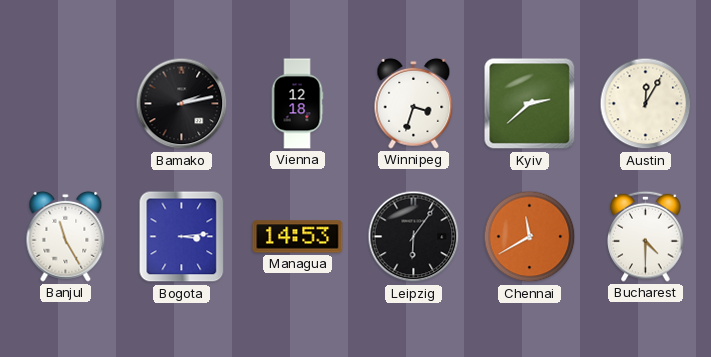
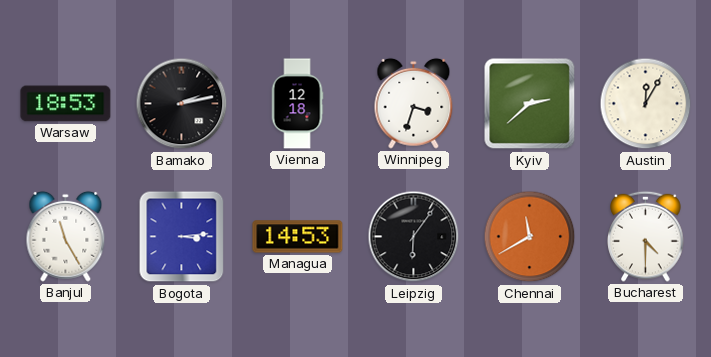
Warsaw: none -> 18:53 (66, 104)
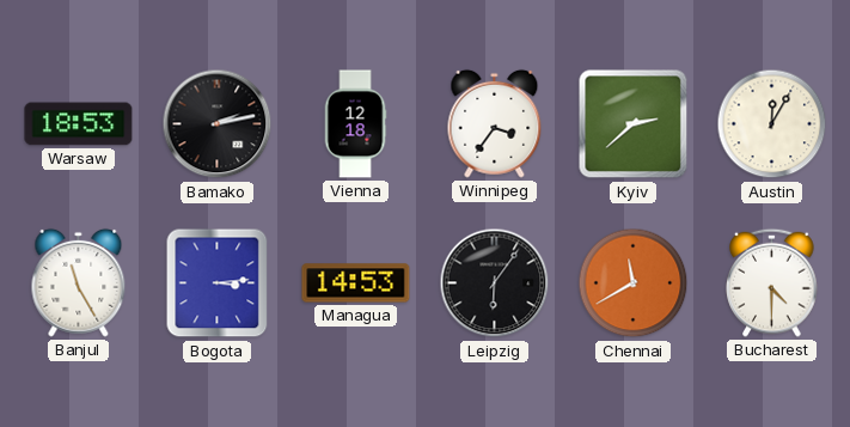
Winnipeg: 3:33 -> 3:36 (495, 123)
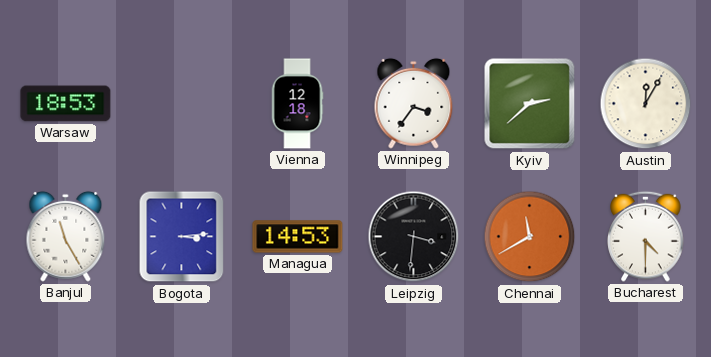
Bamako: 2:13 -> none (218, 124)
Leipzig: 6:06 -> 3:31 (414, 237)
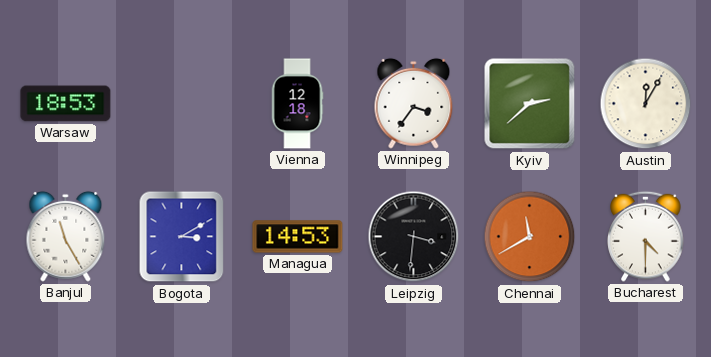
Bogota: 3:14 -> 3:10 (182, 237)
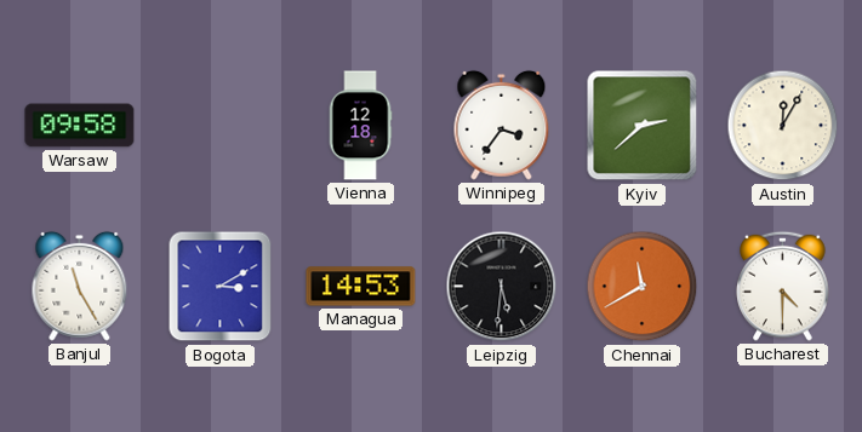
Warsaw: 18:53 -> 09:58 (80, 126)
Leipzig: 3:31 -> 5:31 (502, 287)
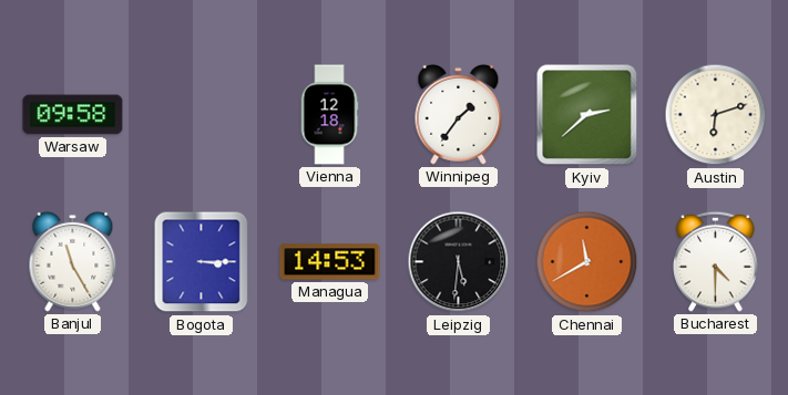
Winnipeg: 3:36 -> 1:36 (459, 114)
Austin: 12:05 -> 6:12 (716, 115)
Bogota: 3:10 -> 3:15 (202, 262)
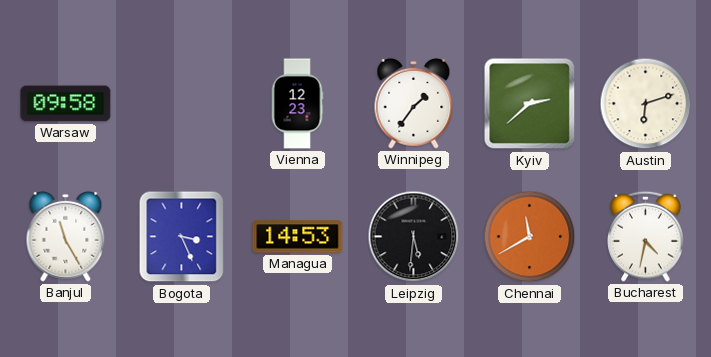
Vienna: 12:18 -> 12:23 (297, 104)
Bogota: 3:15 -> 3:26 (182, 237)
Bucharest: 4:30 -> 4:32 (646, 236)
